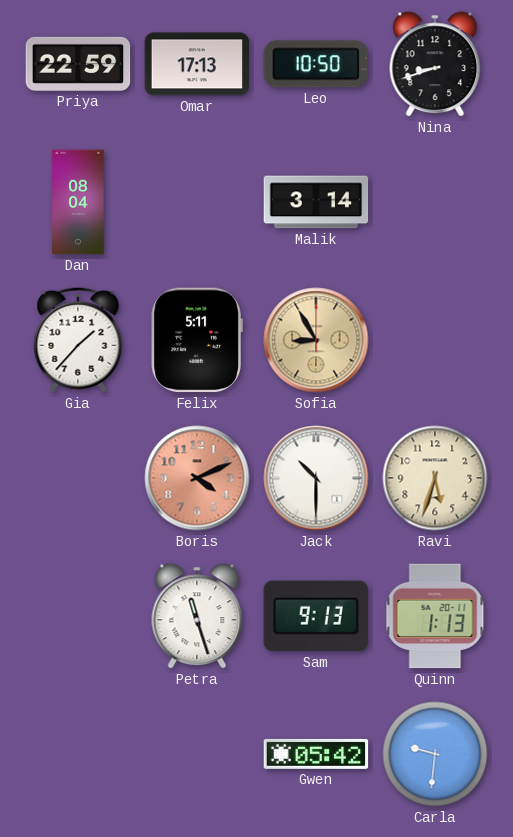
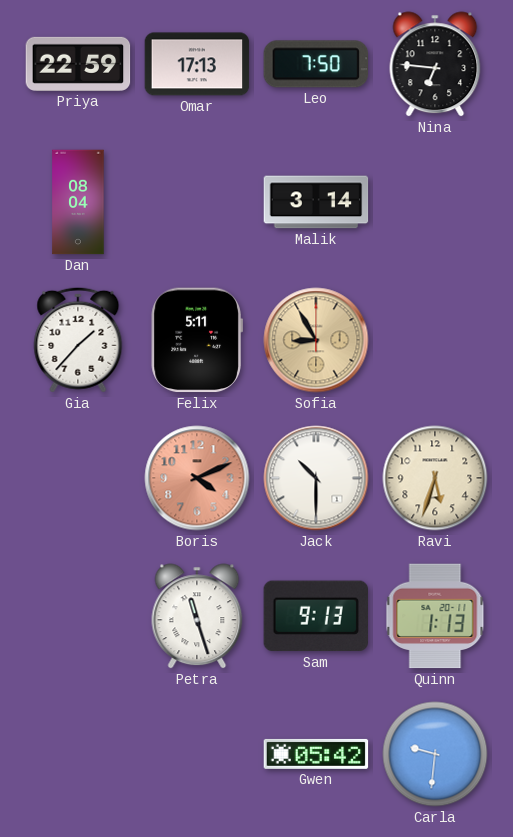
Leo: 10:50 -> 7:50 (316, 64)
Nina: 8:42 -> 6:46 (435, 64)
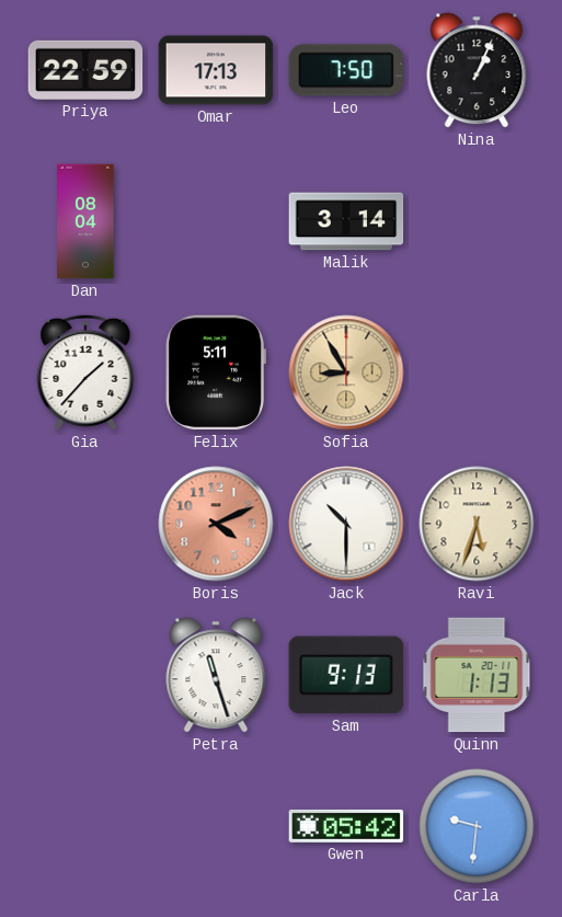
Nina: 6:46 -> 1:04 (477, 70)
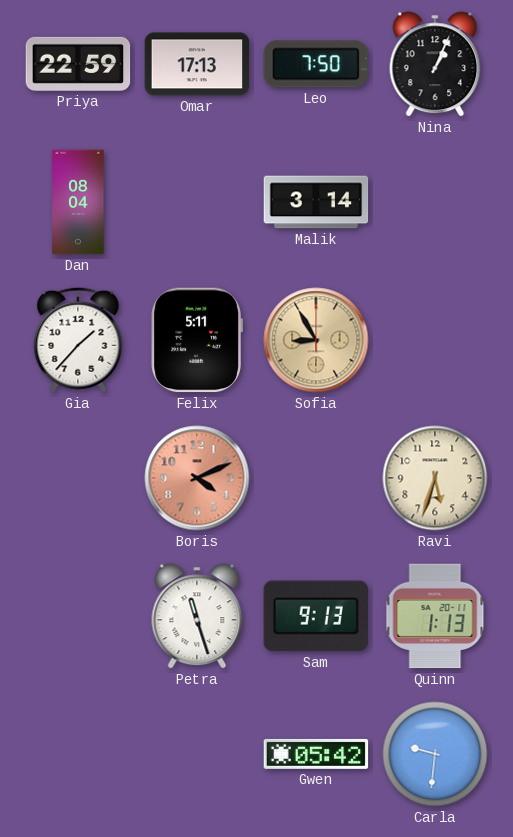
Jack: 10:30 -> none (346, 524)
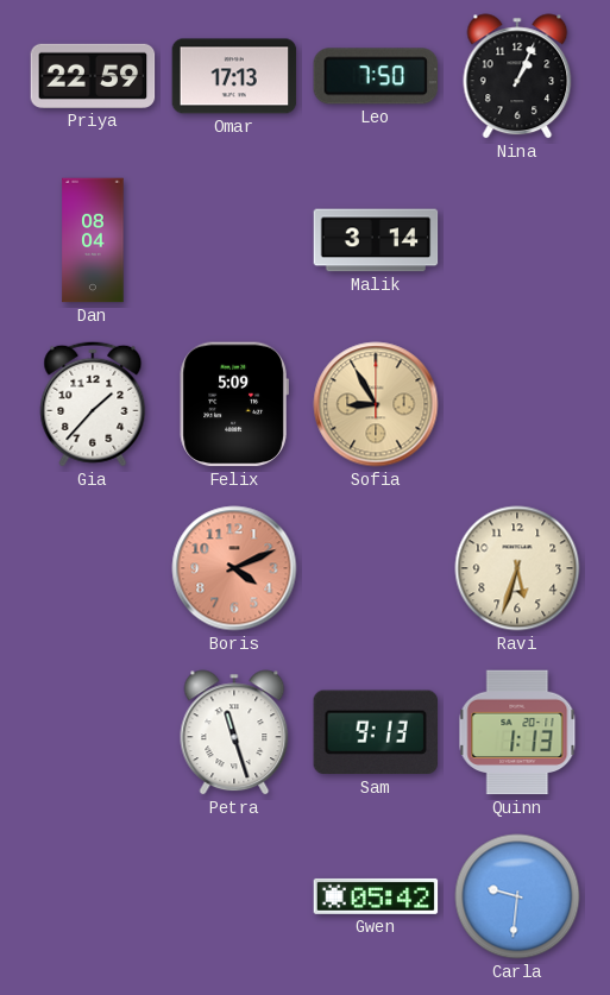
Felix: 5:11 -> 5:09 (234, 404)
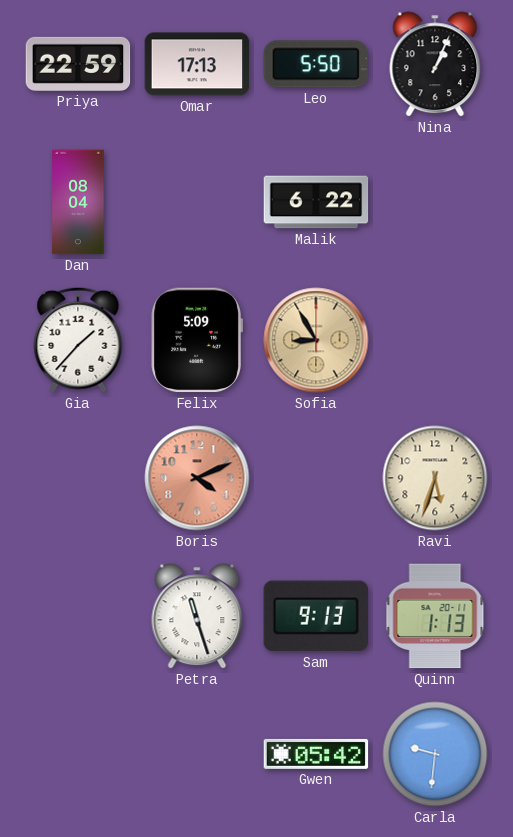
Leo: 7:50 -> 5:50 (316, 64)
Malik: 3:14 -> 6:22 (316, 202)
